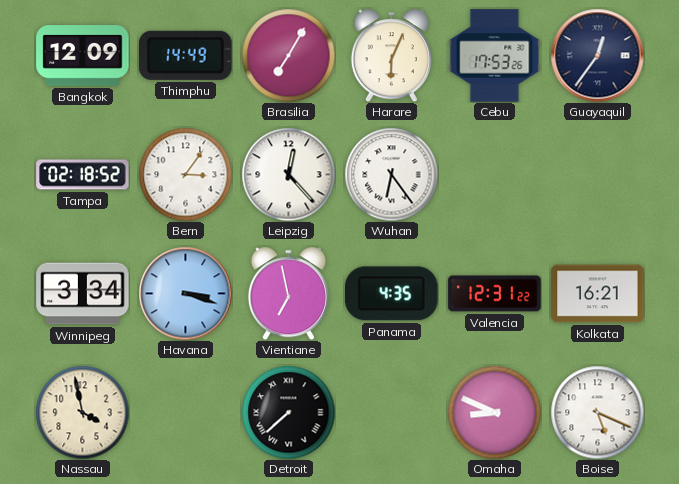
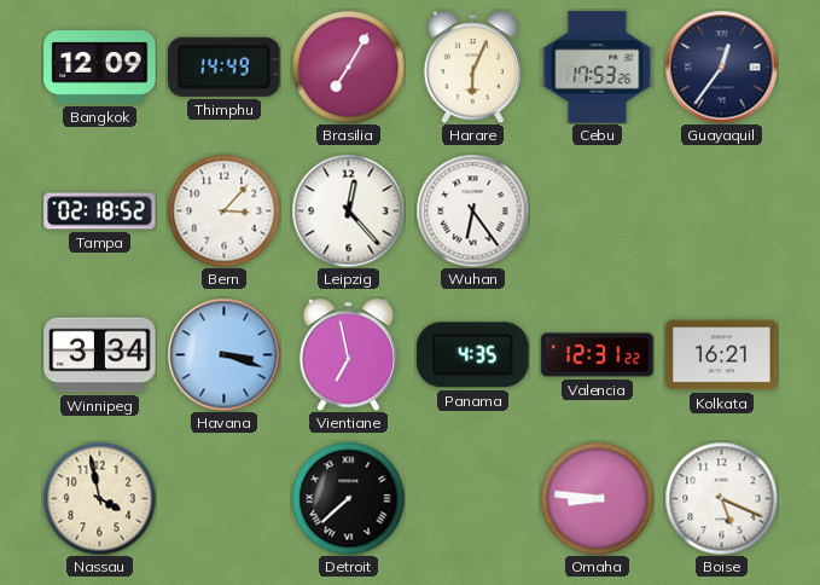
Bern: 3:06 -> 3:07 (223, 210)
Omaha: 8:49 -> 8:46 (597, 498)
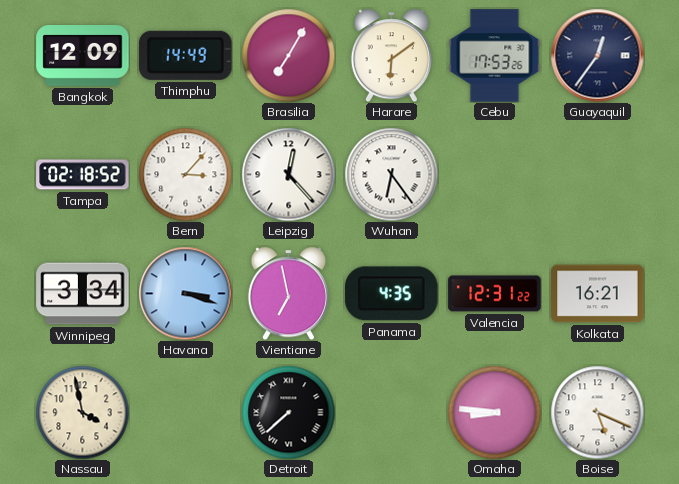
Harare: 6:04 -> 6:09 (391, 55)
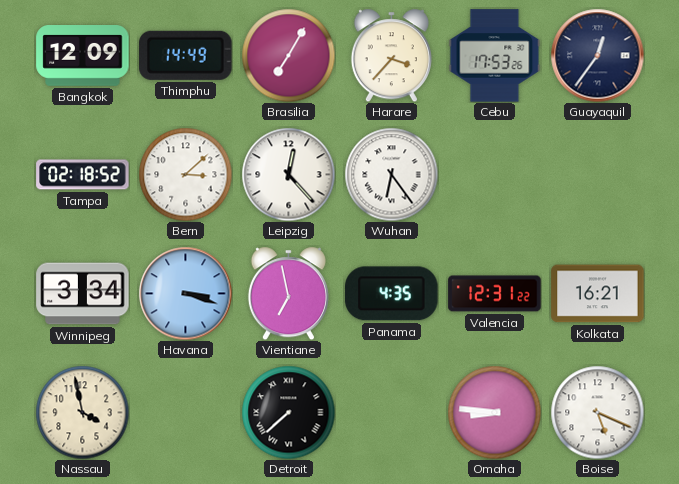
Harare: 6:09 -> 3:37 (391, 55)
Bern: 3:07 -> 3:08 (185, 174)
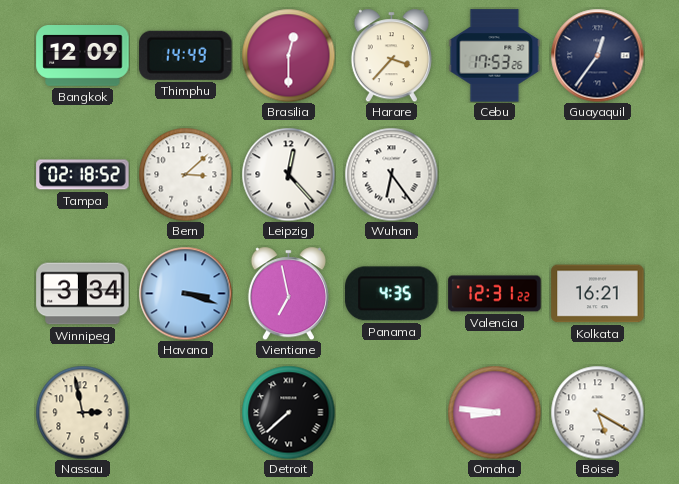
Brasilia: 7:05 -> 12:30 (288, 55)
Nassau: 3:58 -> 2:58 (82, 412)
Boise: 5:19 -> 5:20 (597, 412)
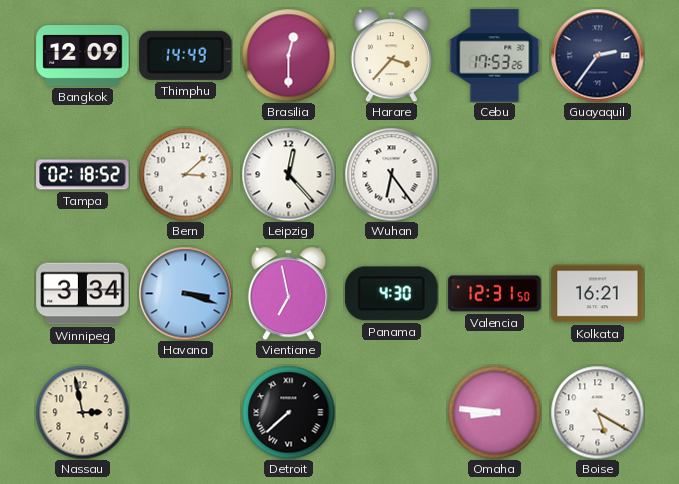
Guayaquil: 12:36 -> 2:36 (597, 55)
Panama: 4:35 -> 4:30 (392, 294)
Valencia: 12:31:22 -> 12:31:50 (495, 294)
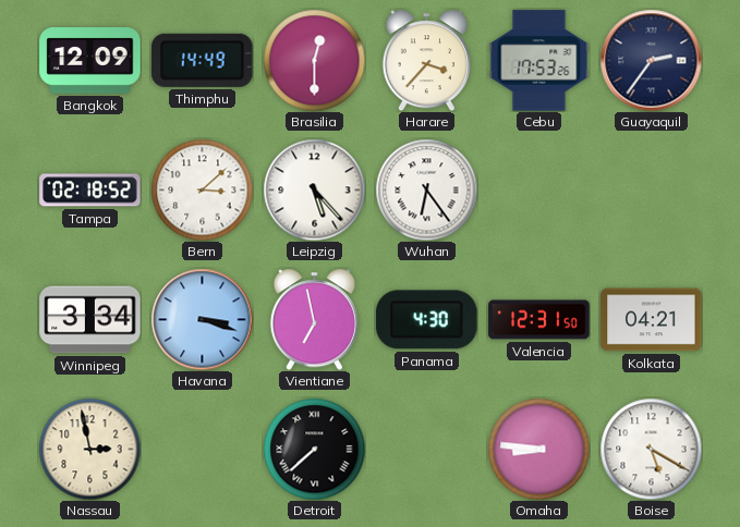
Leipzig: 12:23 -> 5:23 (314, 189)
Kolkata: 16:21 -> 04:21 (652, 320)
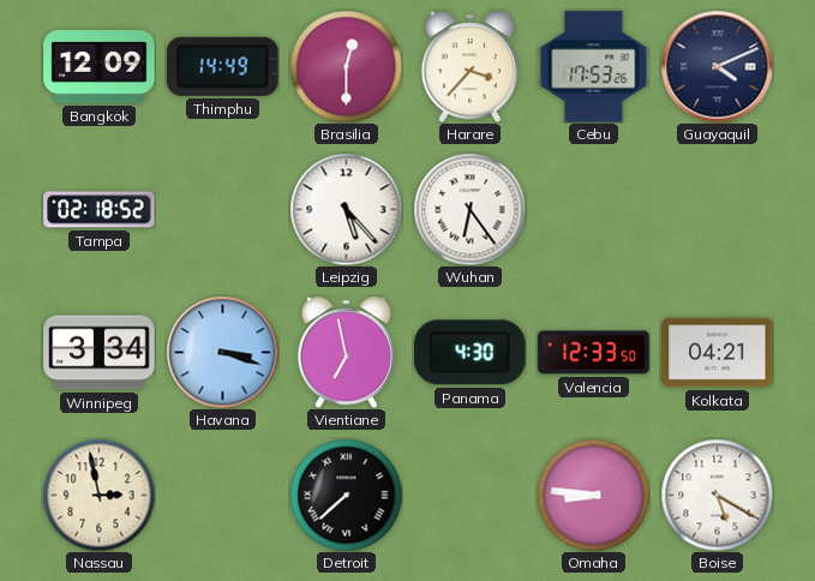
Guayaquil: 2:36 -> 4:11 (717, 66)
Bern: 3:08 -> none (202, 189)
Valencia: 12:31 -> 12:33 (594, 353)
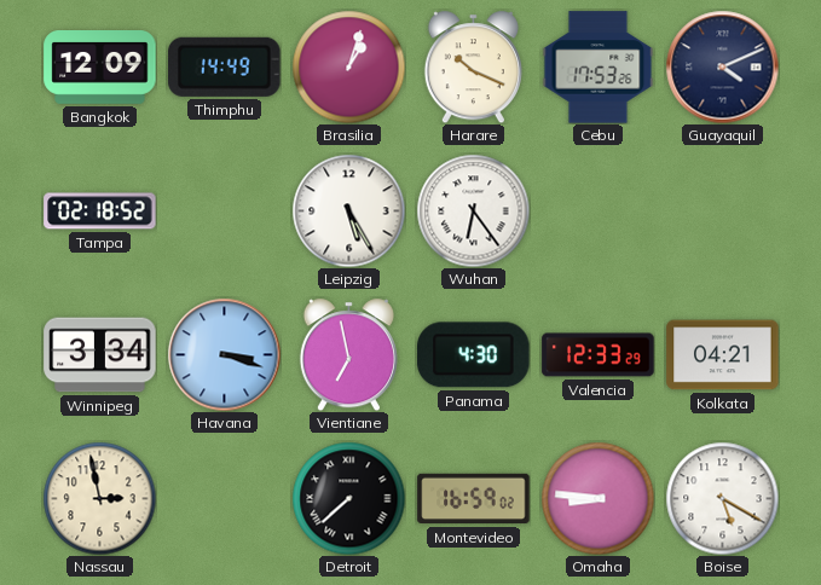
Brasilia: 12:30 -> 1:03 (348, 66)
Harare: 3:37 -> 10:19 (473, 66)
Leipzig: 5:23 -> 5:25 (348, 210)
Valencia: 12:33:50 -> 12:33:29 (599, 355)
Montevideo: none -> 16:59 (474, 499)
